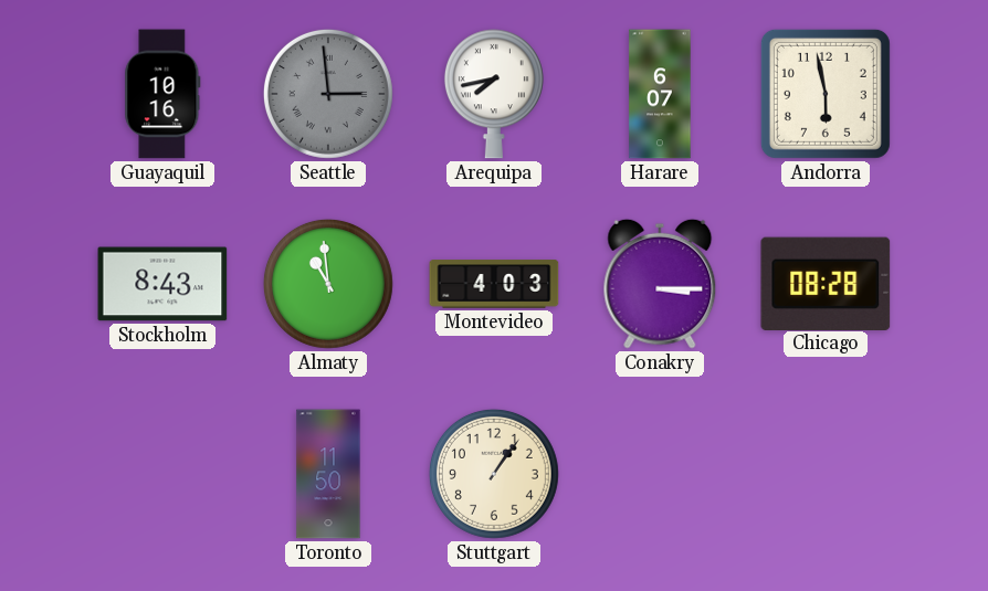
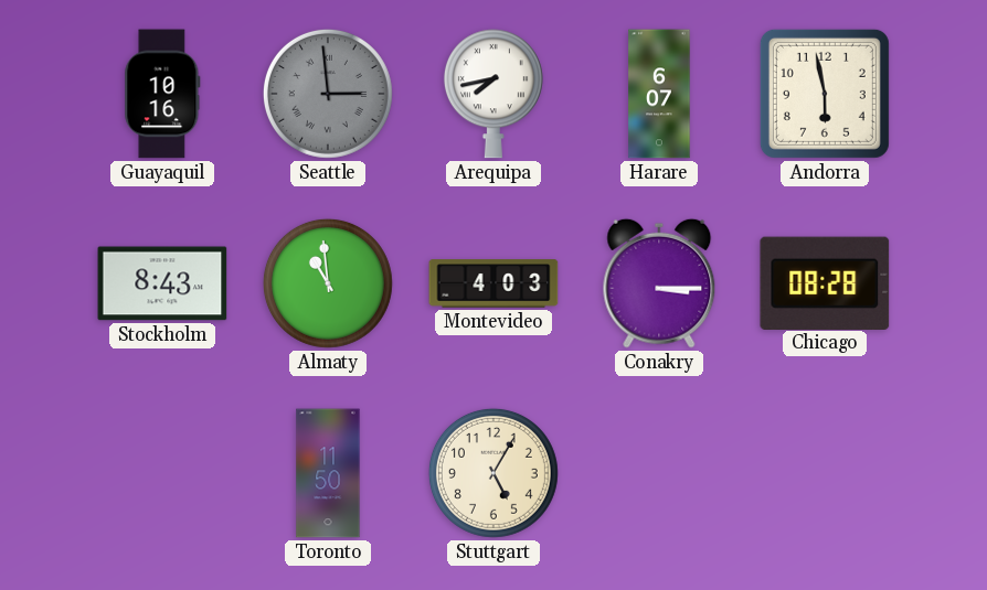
Stuttgart: 1:06 -> 5:05 (493, 473)
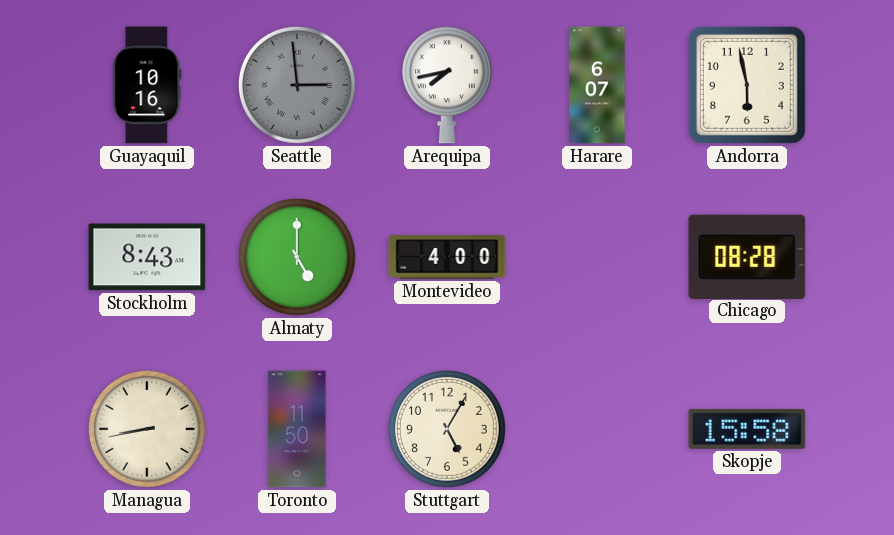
Almaty: 10:59 -> 5:00 (297, 257)
Montevideo: 4:03 -> 4:00 (447, 257)
Conakry: 3:15 -> none (659, 283)
Managua: none -> 8:43 (147, 429)
Skopje: none -> 15:58 (747, 429)
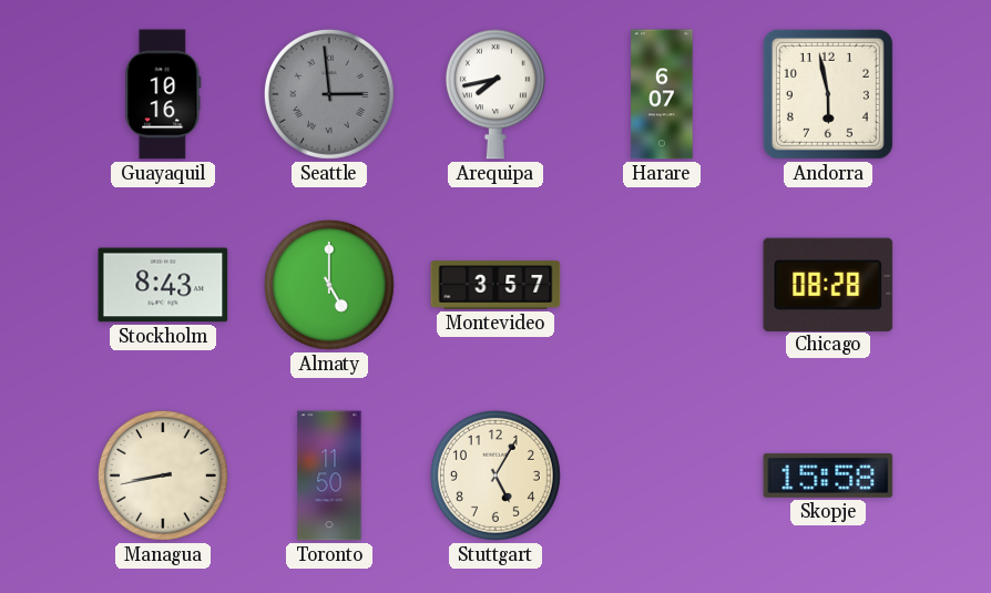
Montevideo: 4:00 -> 3:57 (496, 285)
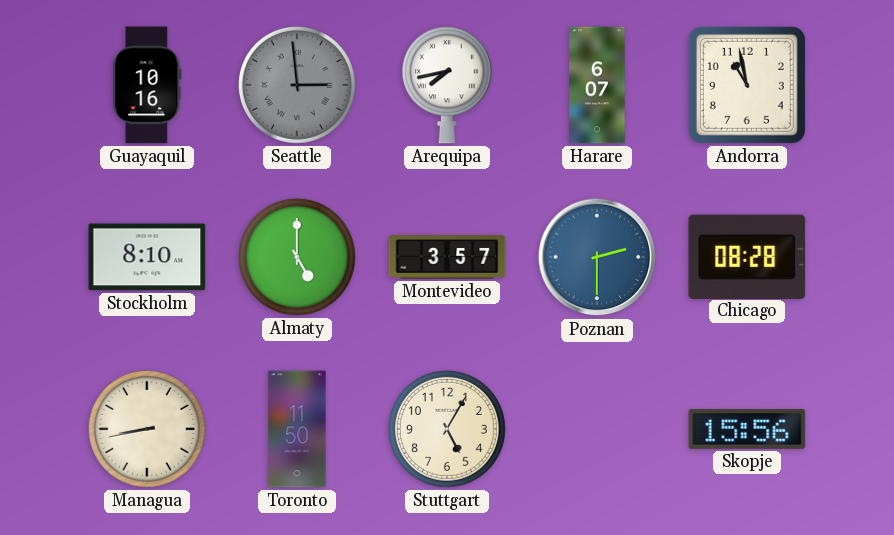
Andorra: 5:58 -> 10:58 (747, 85)
Stockholm: 8:43 -> 8:10 (147, 257)
Poznan: none -> 2:30 (597, 257)
Skopje: 15:58 -> 15:56 (747, 429)
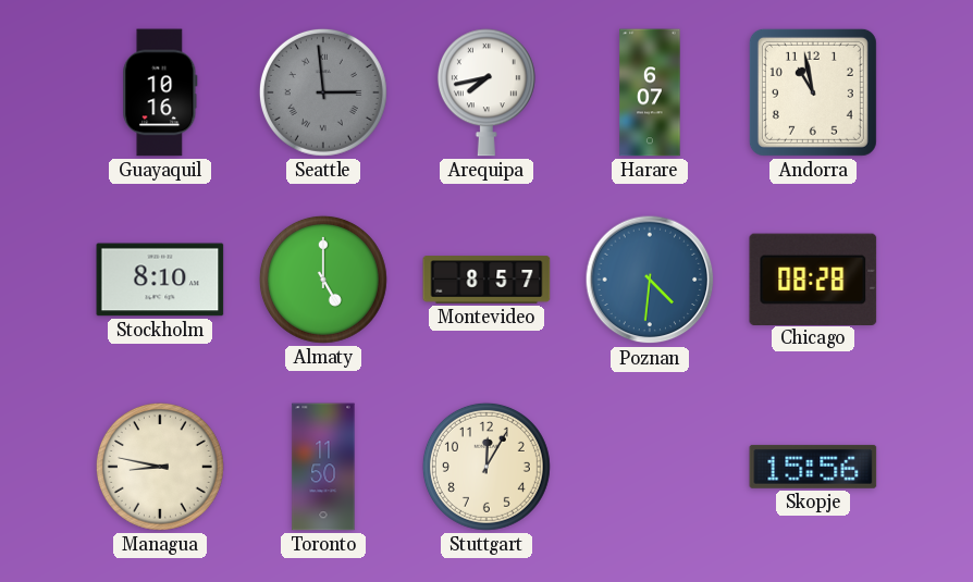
Montevideo: 3:57 -> 8:57 (486, 280)
Poznan: 2:30 -> 4:31 (650, 280)
Managua: 8:43 -> 8:47 (160, 467)
Stuttgart: 5:05 -> 12:05 (486, 467)
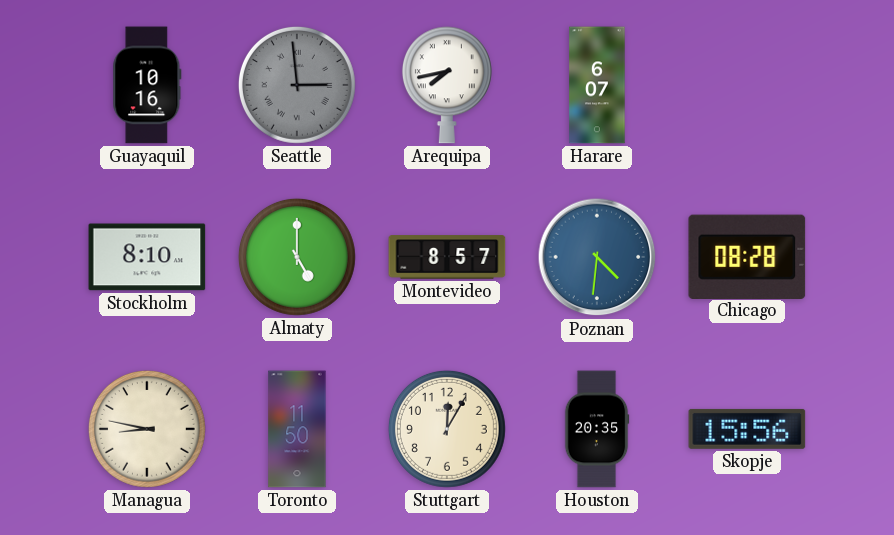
Andorra: 10:58 -> none (813, 92)
Houston: none -> 20:35 (597, 429)
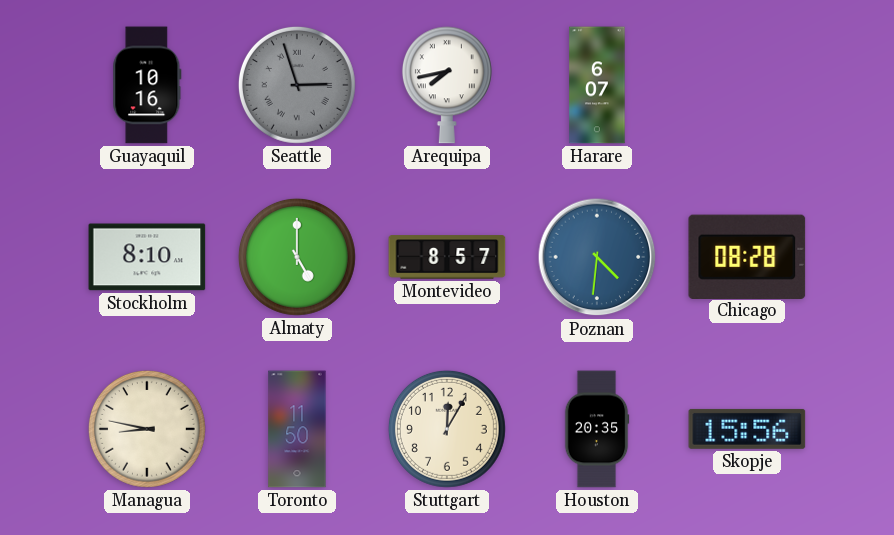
Seattle: 2:59 -> 2:57 (297, 85)
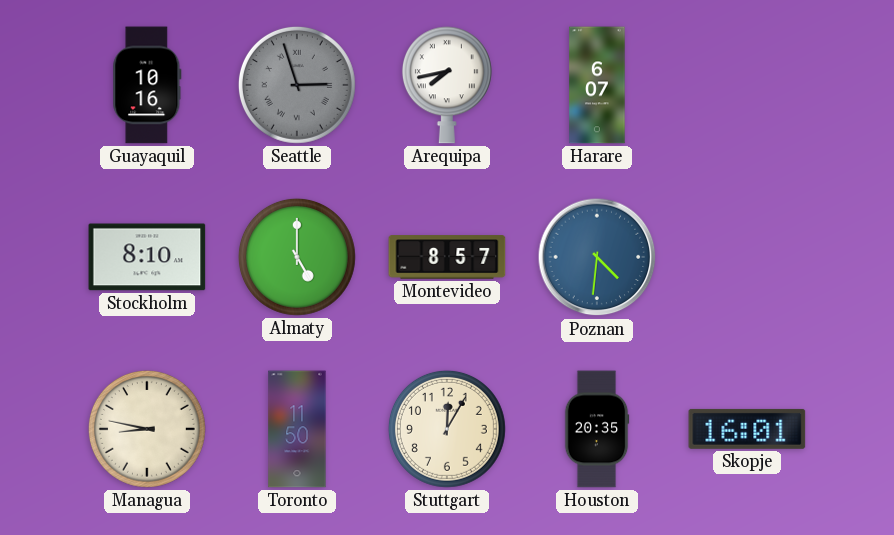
Chicago: 08:28 -> none (747, 256)
Skopje: 15:56 -> 16:01 (747, 429)
